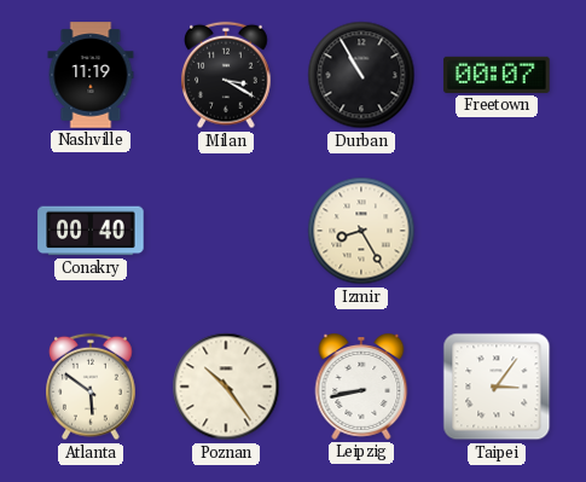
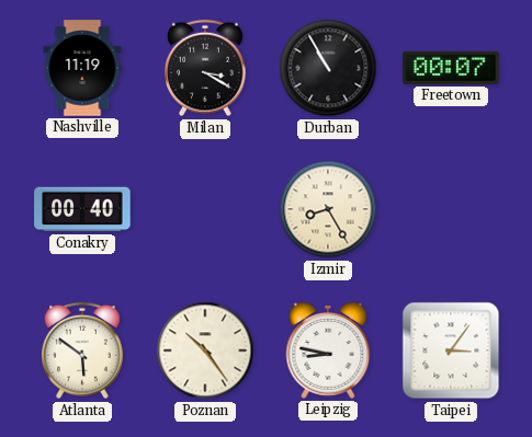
Leipzig: 8:43 -> 8:47 (328, 352)
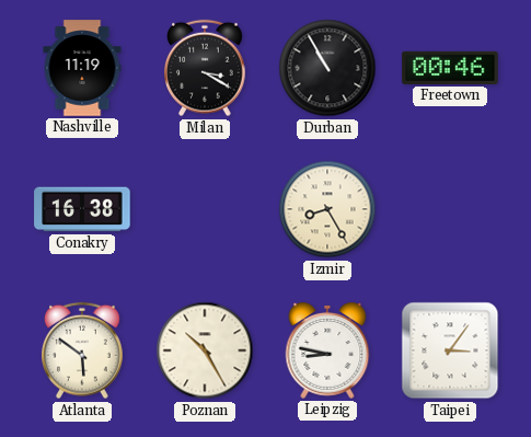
Freetown: 00:07 -> 00:46 (450, 68)
Conakry: 00:40 -> 16:38 (82, 209)
Poznan: 10:24 -> 10:25 (205, 350)
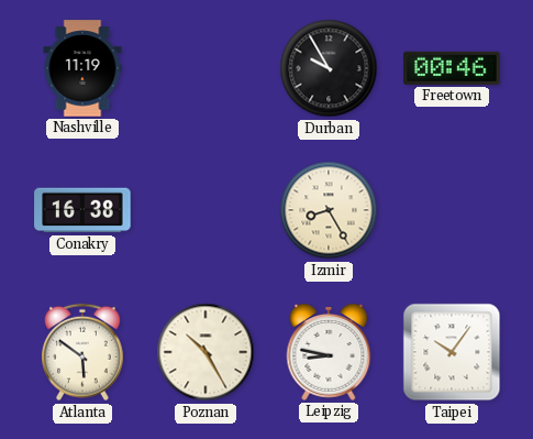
Milan: 3:20 -> none (206, 68)
Durban: 10:55 -> 9:55 (329, 68)
Taipei: 3:06 -> 10:06 (452, 352)
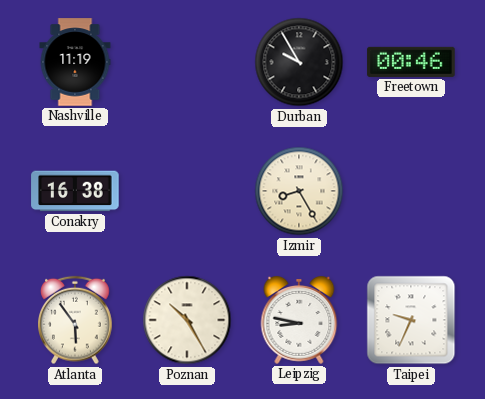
Atlanta: 5:51 -> 5:54 (76, 320)
Taipei: 10:06 -> 9:34 (411, 320)
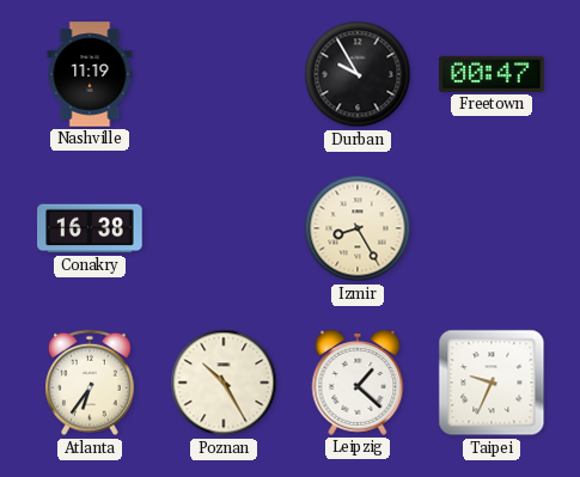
Freetown: 00:46 -> 00:47 (492, 74)
Atlanta: 5:54 -> 6:36 (91, 383)
Leipzig: 8:47 -> 1:22 (358, 384)
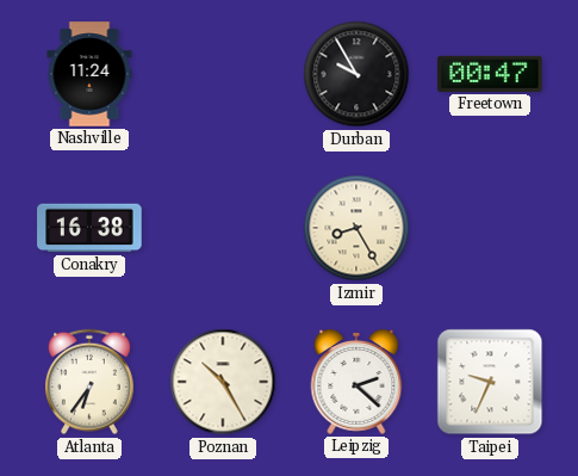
Nashville: 11:19 -> 11:24 (89, 74)
Leipzig: 1:22 -> 2:22 (356, 383)
